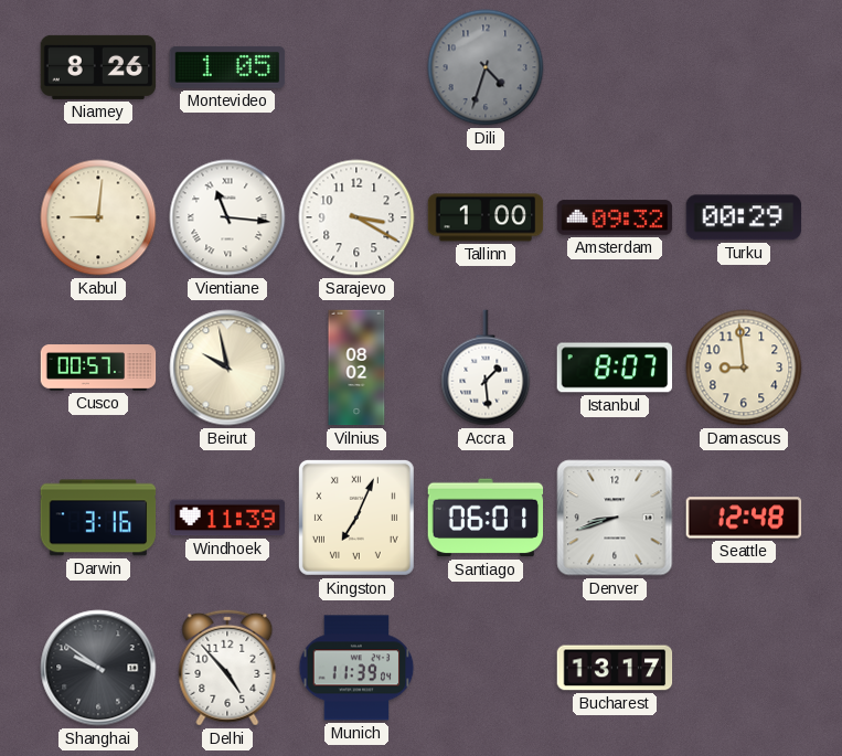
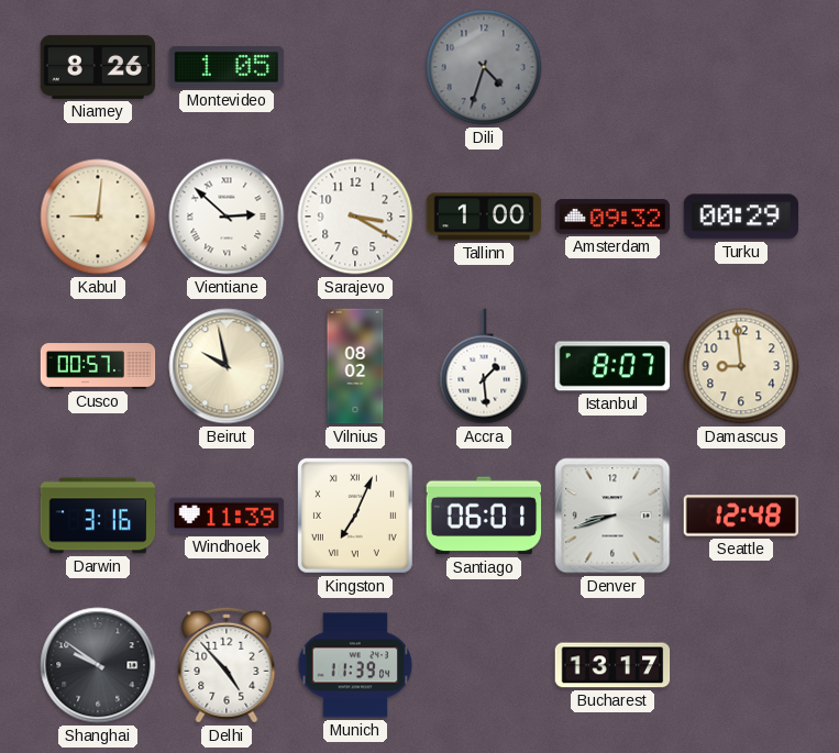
Vientiane: 11:16 -> 2:52 (227, 217)
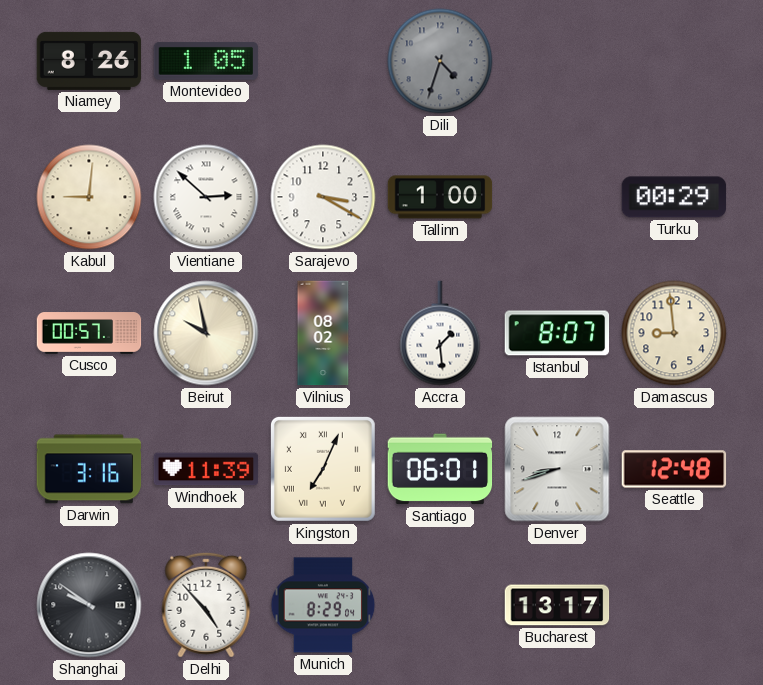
Amsterdam: 09:32 -> none (612, 217)
Munich: 11:39 -> 8:29 (323, 605)
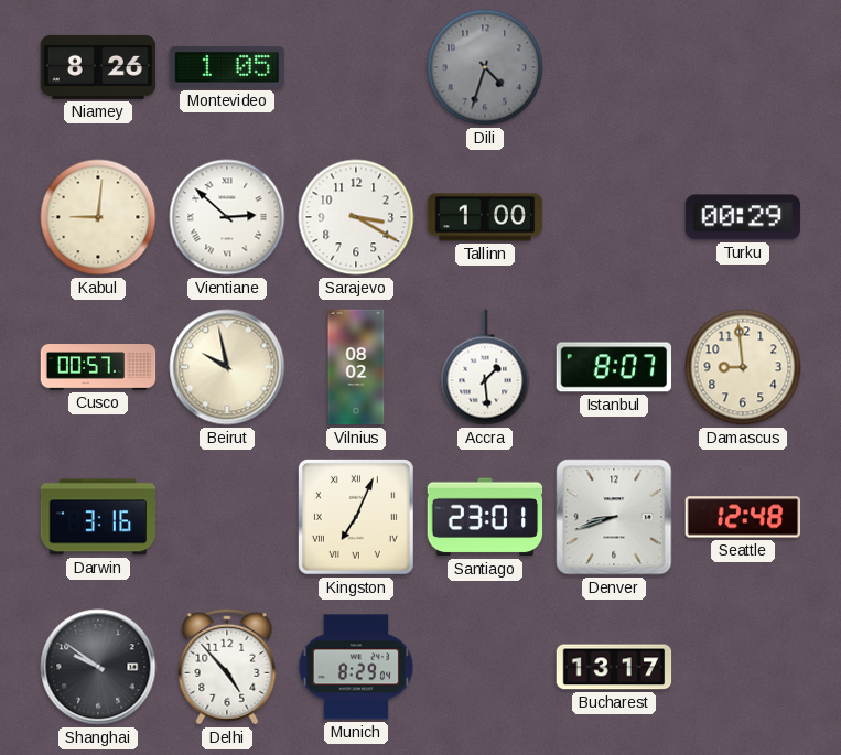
Windhoek: 11:39 -> none (206, 469)
Santiago: 06:01 -> 23:01 (485, 517)
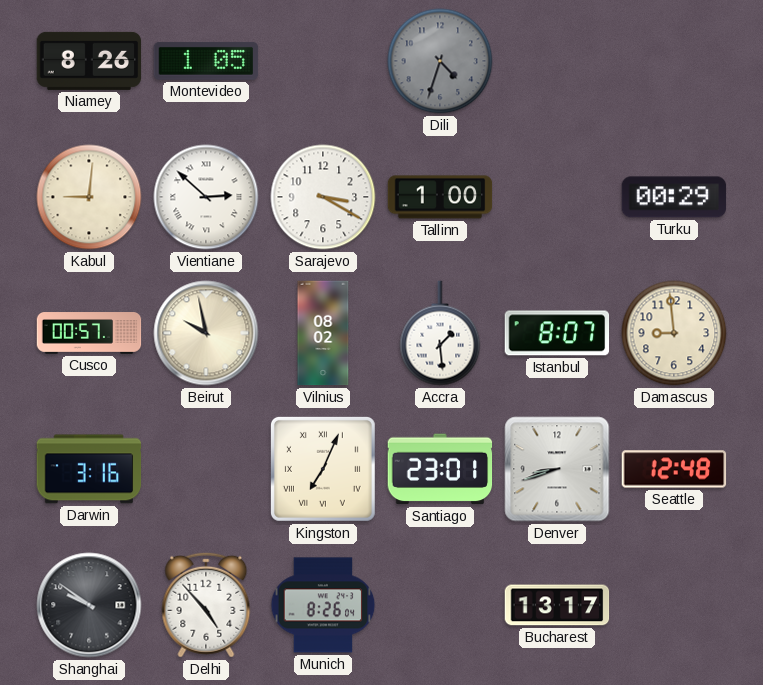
Munich: 8:29 -> 8:26 (323, 605)
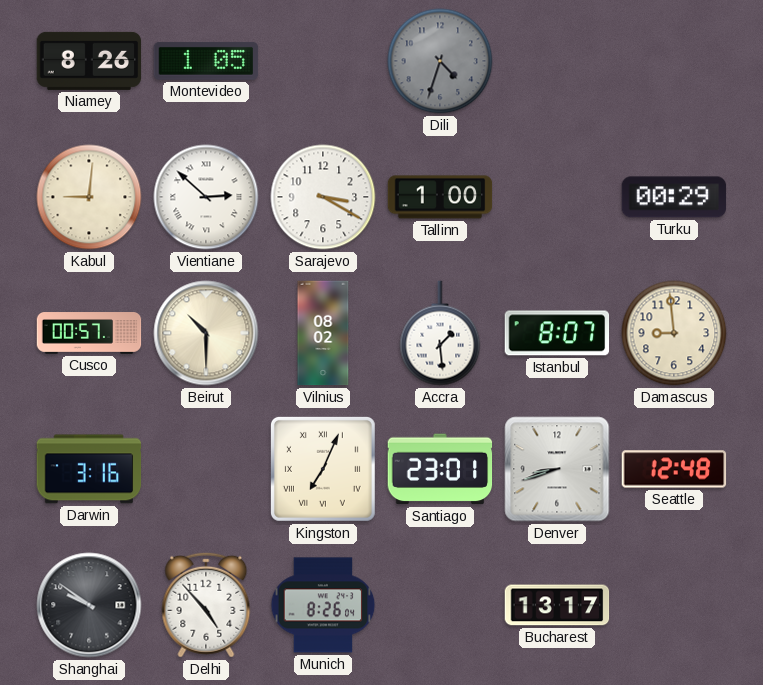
Beirut: 9:58 -> 10:30 (206, 333)
